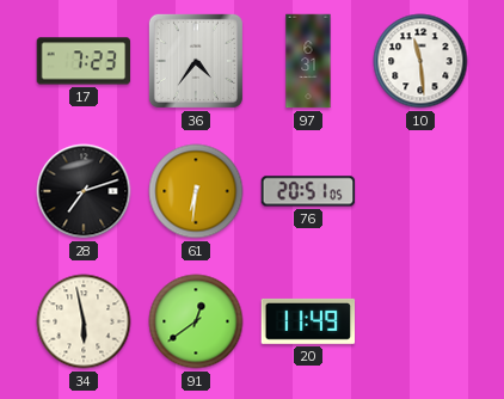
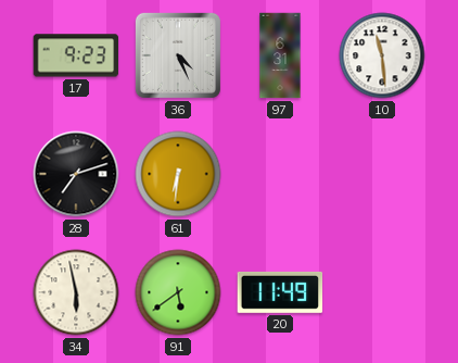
17: 7:23 -> 9:23 (76, 55)
36: 4:36 -> 4:26 (178, 55)
76: 20:51 -> none (308, 191)
91: 12:39 -> 5:39 (178, 292)
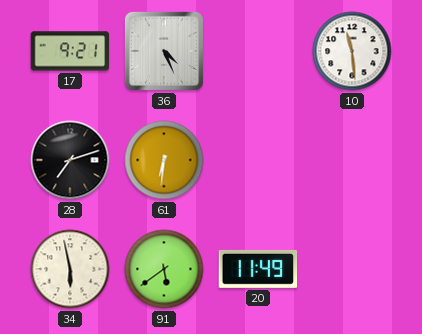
17: 9:23 -> 9:21 (70, 51)
97: 6:31 -> none (280, 55)
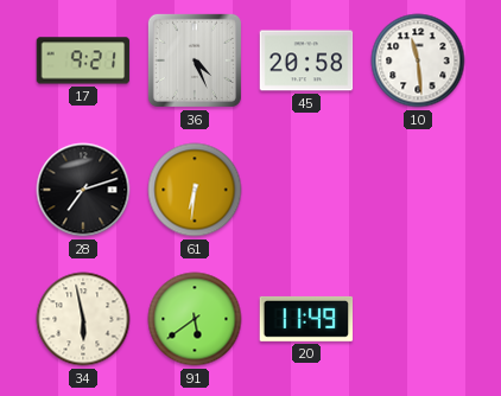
45: none -> 20:58 (306, 60)
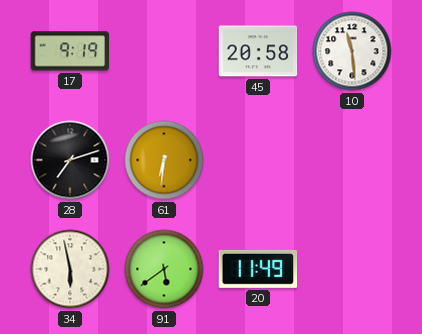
17: 9:21 -> 9:19 (70, 51)
36: 4:26 -> none (195, 60)
